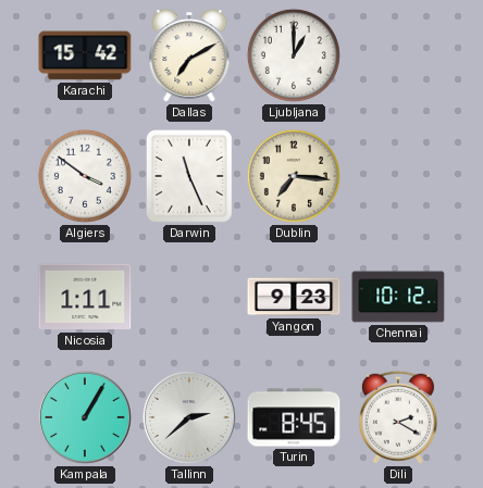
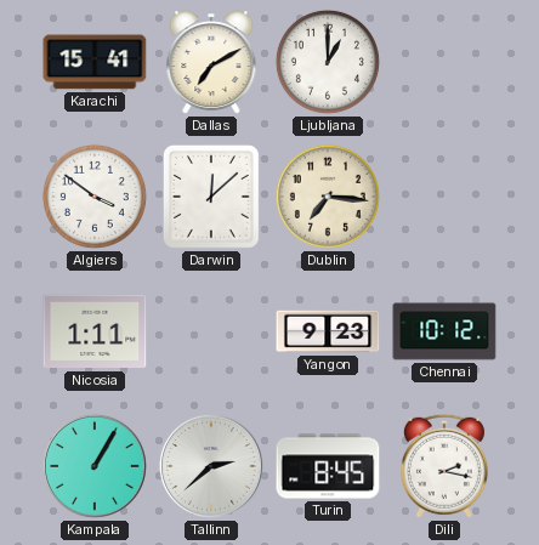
Karachi: 15:42 -> 15:41 (95, 62)
Darwin: 11:26 -> 12:08 (211, 197)
Dili: 2:20 -> 2:17 (444, 466)
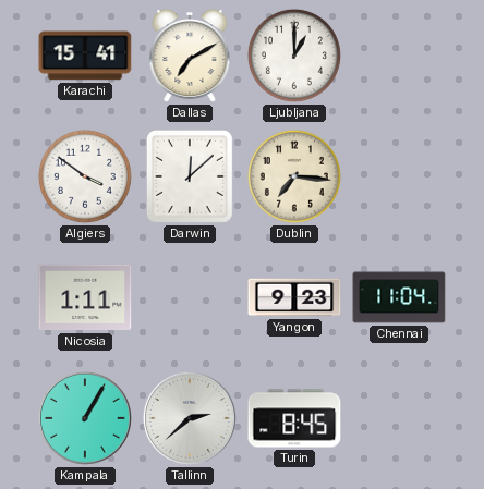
Chennai: 10:12 -> 11:04 (399, 297)
Dili: 2:17 -> none (444, 466)
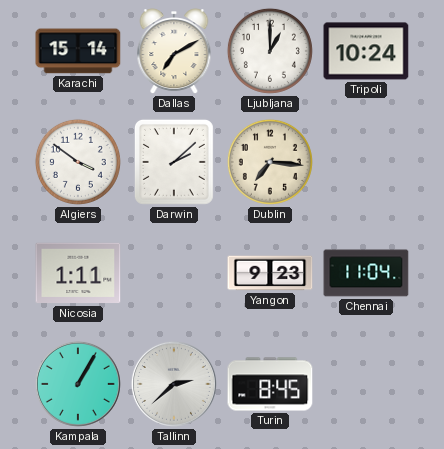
Karachi: 15:41 -> 15:14 (78, 51)
Tripoli: none -> 10:24 (366, 51)
Darwin: 12:08 -> 2:08 (174, 162)
